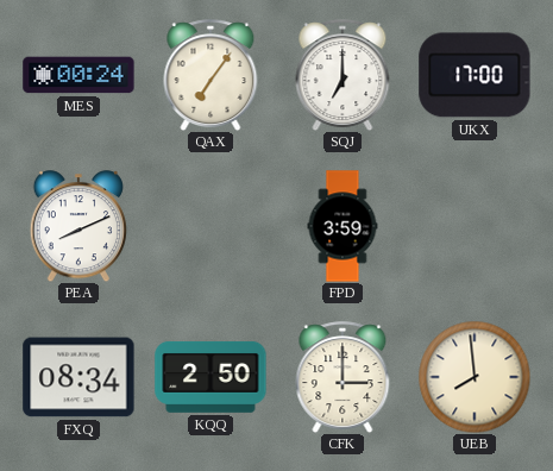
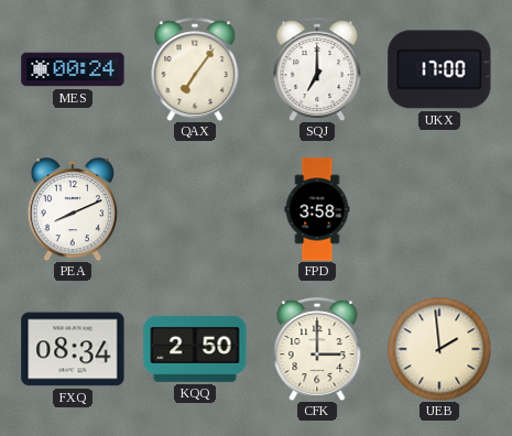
FPD: 3:59 -> 3:58 (317, 209)
UEB: 7:59 -> 1:59 (439, 349)
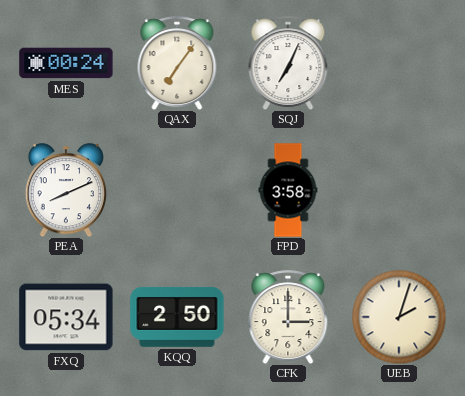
SQJ: 7:00 -> 7:04 (288, 63)
UKX: 17:00 -> none (439, 69)
FXQ: 08:34 -> 05:34 (66, 317)
UEB: 1:59 -> 2:03 (399, 317)
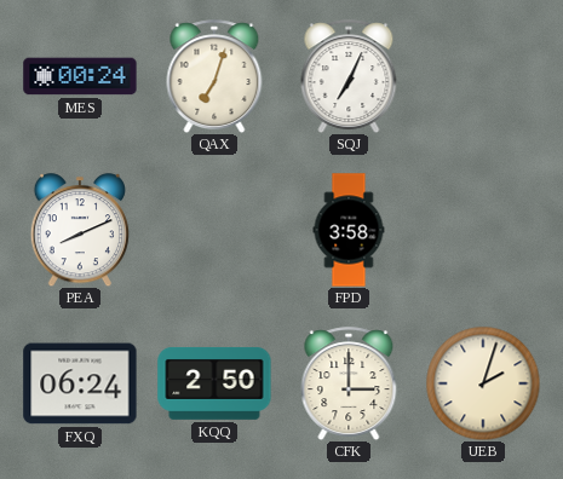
QAX: 7:06 -> 7:03 (214, 76)
FXQ: 05:34 -> 06:24 (80, 383)
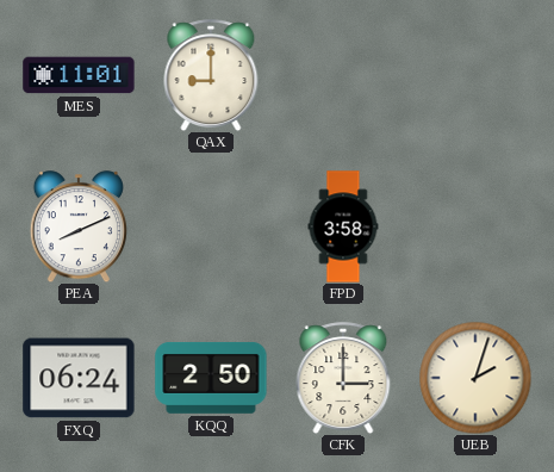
MES: 00:24 -> 11:01 (79, 75)
QAX: 7:03 -> 9:00 (211, 75)
SQJ: 7:04 -> none (349, 76)
